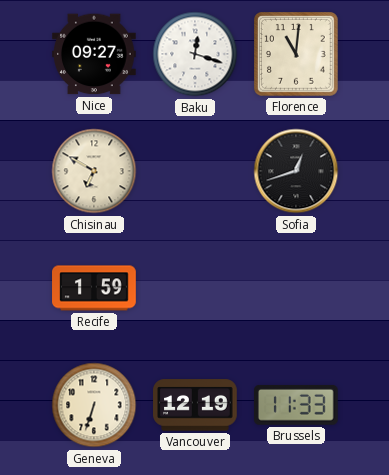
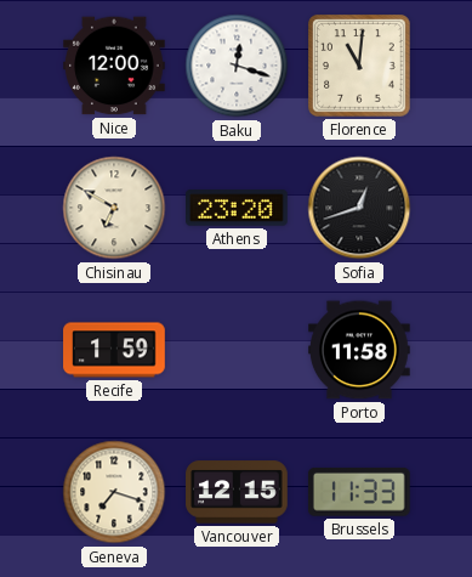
Nice: 09:27 -> 12:00 (115, 66)
Athens: none -> 23:20 (238, 208)
Porto: none -> 11:58 (359, 350)
Geneva: 6:33 -> 7:18 (114, 492)
Vancouver: 12:19 -> 12:15 (237, 492)
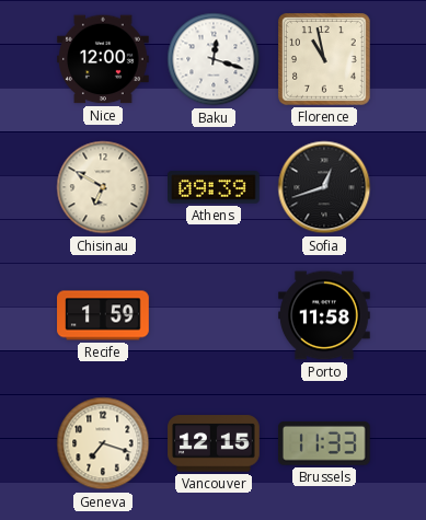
Florence: 11:01 -> 10:58 (325, 60)
Athens: 23:20 -> 09:39 (215, 187)
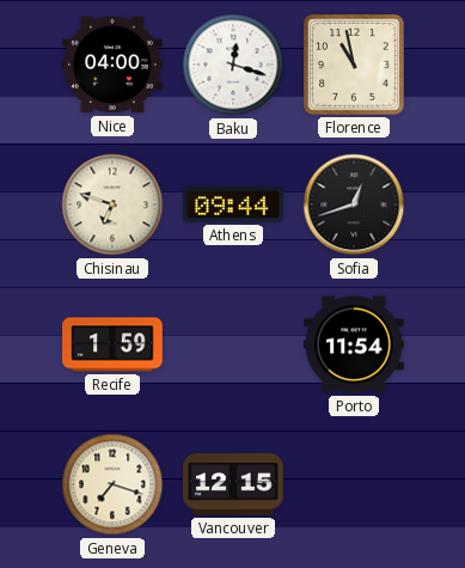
Nice: 12:00 -> 04:00 (114, 65)
Chisinau: 6:50 -> 6:48 (112, 204)
Athens: 09:39 -> 09:44 (234, 204)
Porto: 11:58 -> 11:54 (354, 344)
Brussels: 11:33 -> none (324, 443)
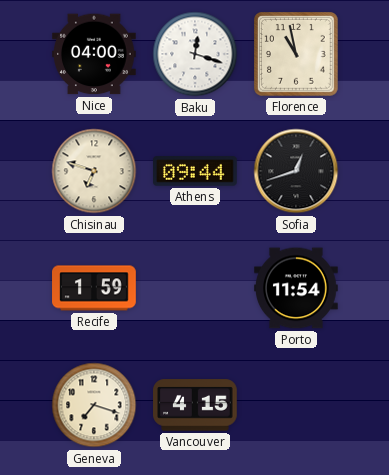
Vancouver: 12:15 -> 4:15 (195, 405)
